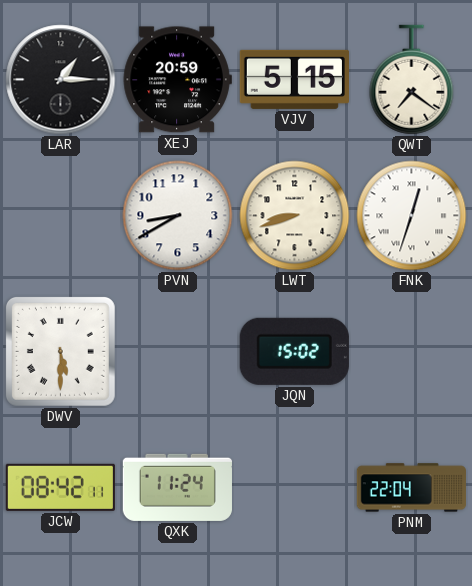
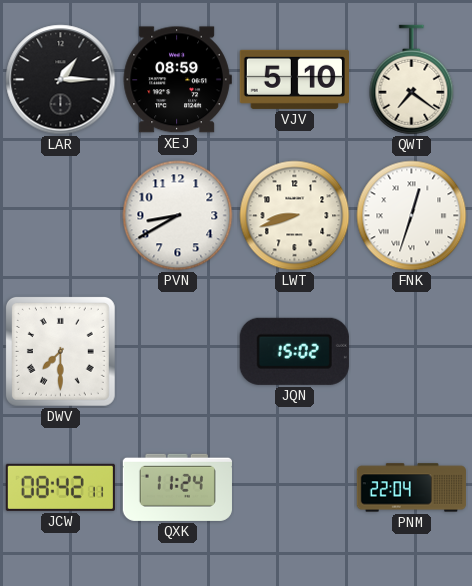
XEJ: 20:59 -> 08:59 (177, 80)
VJV: 5:15 -> 5:10 (294, 79)
DWV: 5:30 -> 7:30 (60, 351)
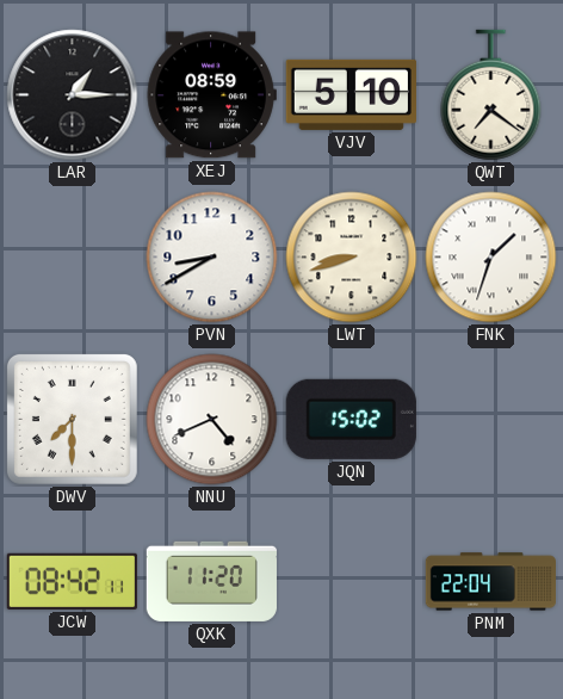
FNK: 12:33 -> 1:33 (491, 258)
NNU: none -> 4:41 (212, 420)
QXK: 11:24 -> 11:20 (211, 581)
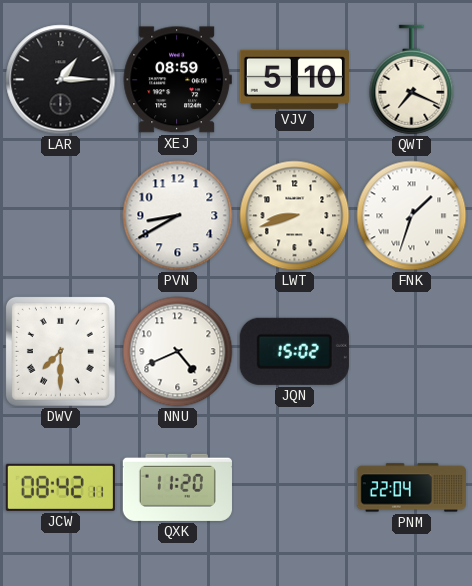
QWT: 7:21 -> 7:19 (412, 80)
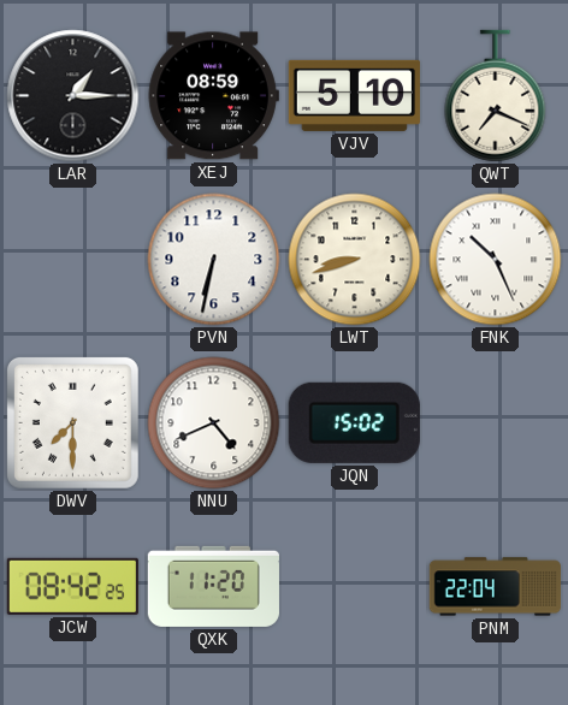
PVN: 8:40 -> 6:32 (214, 260)
FNK: 1:33 -> 10:26 (496, 260)
JCW: 08:42:11 -> 08:42:25 (72, 586)
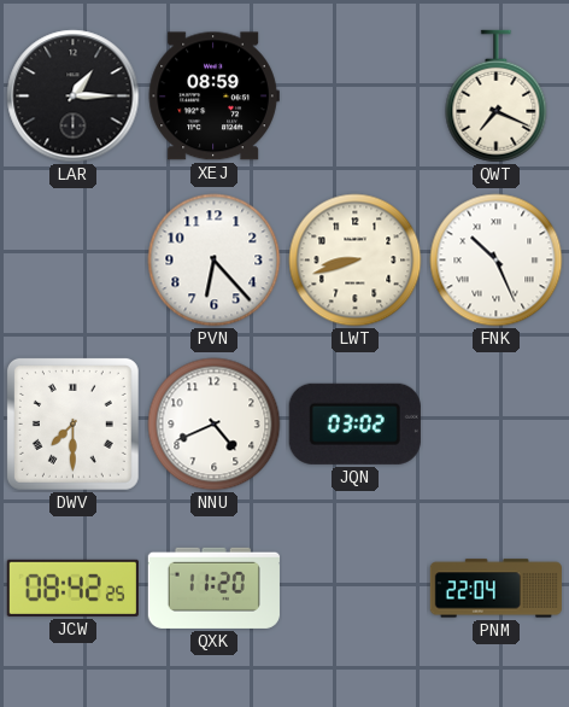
VJV: 5:10 -> none (354, 95)
PVN: 6:32 -> 6:23 (215, 261)
JQN: 15:02 -> 03:02 (354, 423)
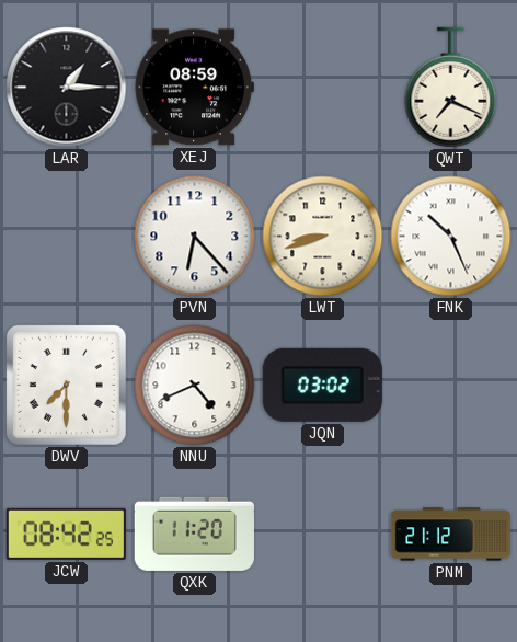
PNM: 22:04 -> 21:12 (450, 535)
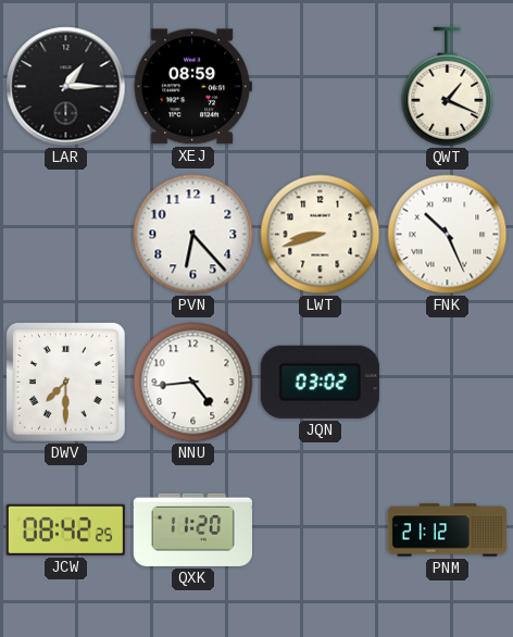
QWT: 7:19 -> 1:19 (448, 87)
NNU: 4:41 -> 4:44 (193, 383)
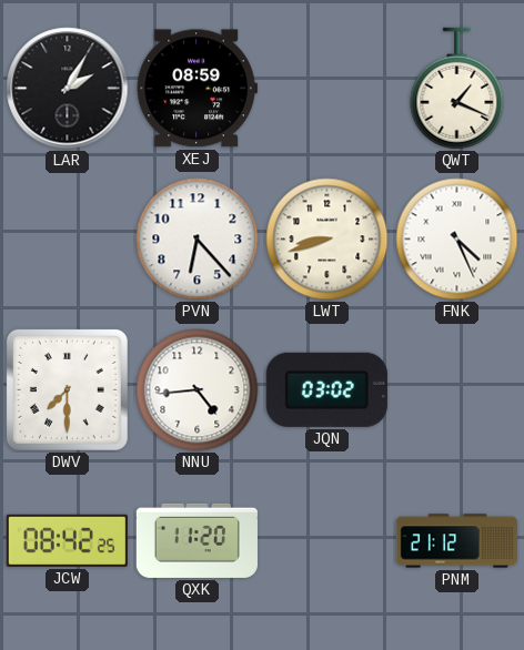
LAR: 1:15 -> 2:05 (68, 89)
FNK: 10:26 -> 4:26 (457, 240)
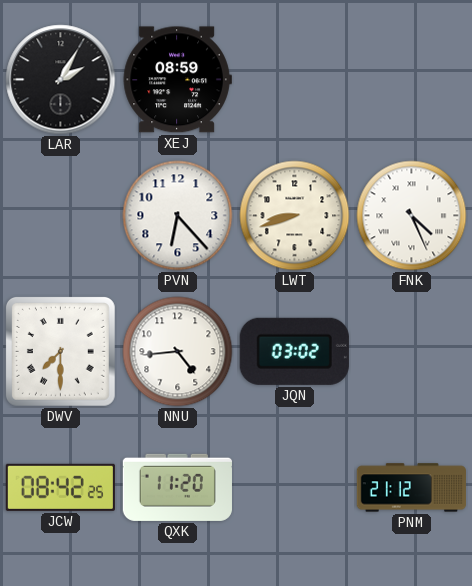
QWT: 1:19 -> none (457, 89)
